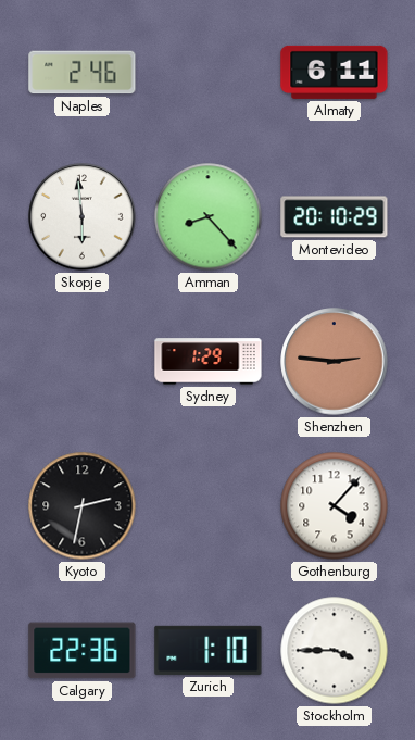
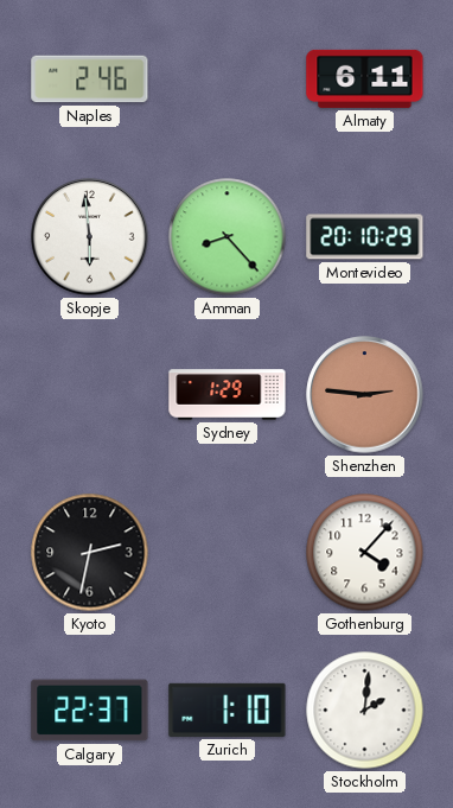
Calgary: 22:36 -> 22:37 (90, 711)
Stockholm: 3:45 -> 2:01 (365, 711)
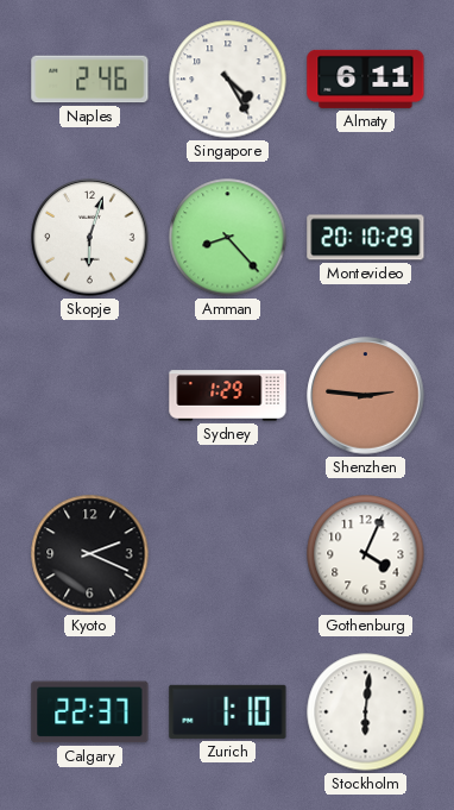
Singapore: none -> 4:25 (228, 80)
Skopje: 5:59 -> 6:03 (90, 238)
Kyoto: 2:32 -> 2:19 (90, 554)
Gothenburg: 4:07 -> 4:04 (366, 554)
Stockholm: 2:01 -> 6:01 (366, 712)
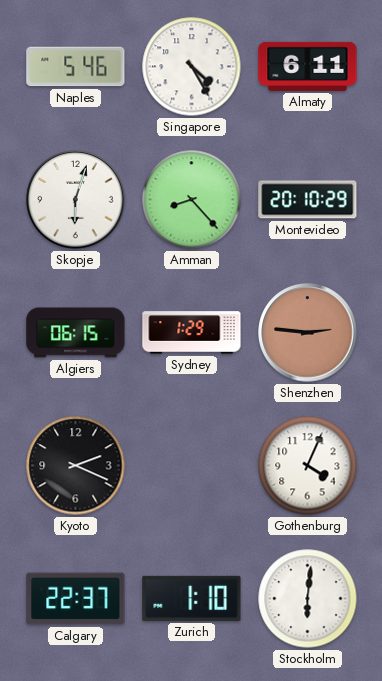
Naples: 2:46 -> 5:46 (76, 67)
Algiers: none -> 06:15 (76, 333)
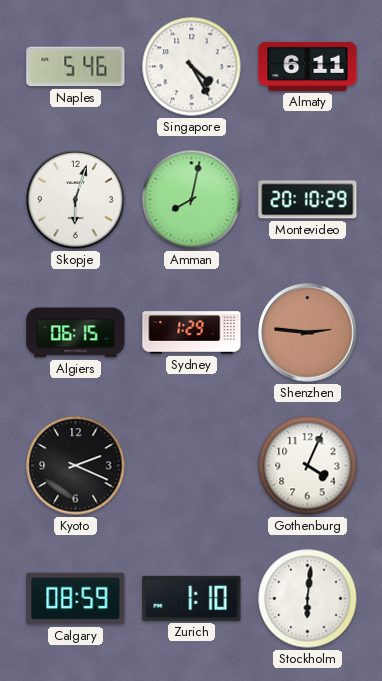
Amman: 8:23 -> 8:02 (192, 200)
Calgary: 22:37 -> 08:59 (76, 599)
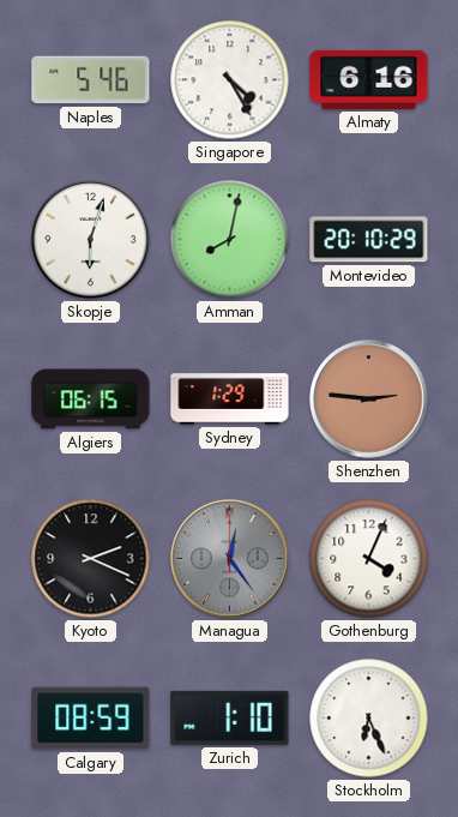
Almaty: 6:11 -> 6:16 (369, 79)
Managua: none -> 12:24 (230, 559)
Stockholm: 6:01 -> 6:26 (369, 719)
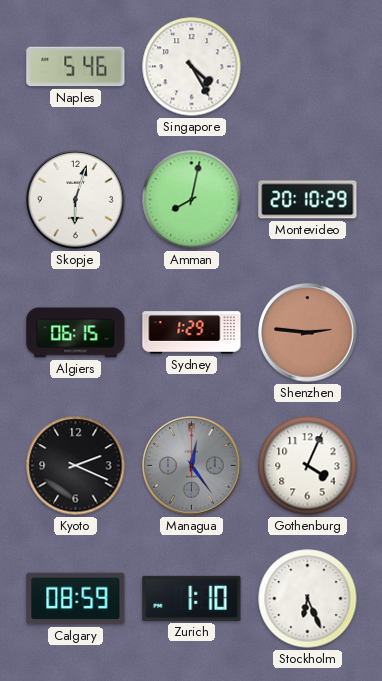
Almaty: 6:16 -> none (369, 79)
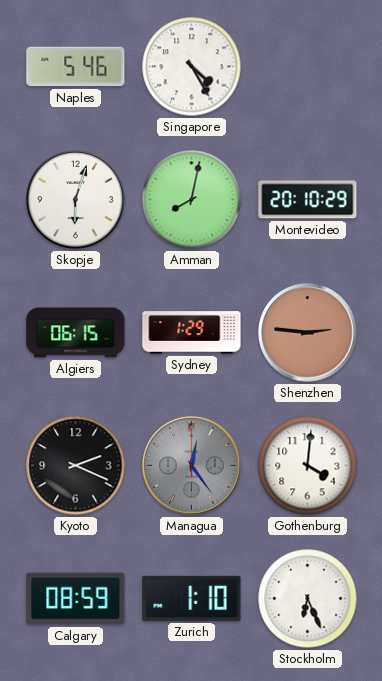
Gothenburg: 4:04 -> 4:01 (308, 466)
